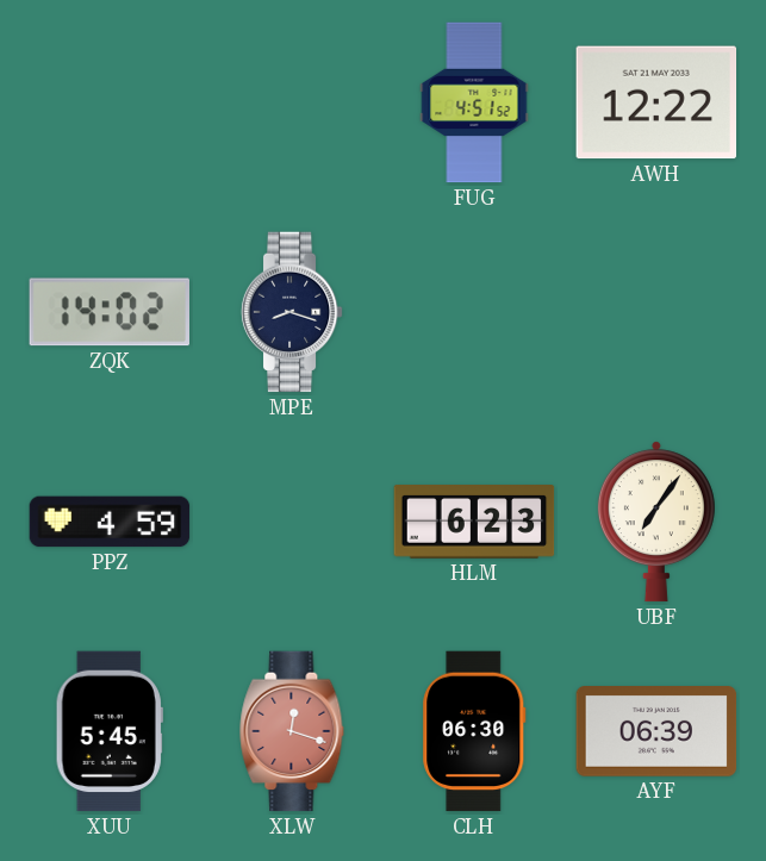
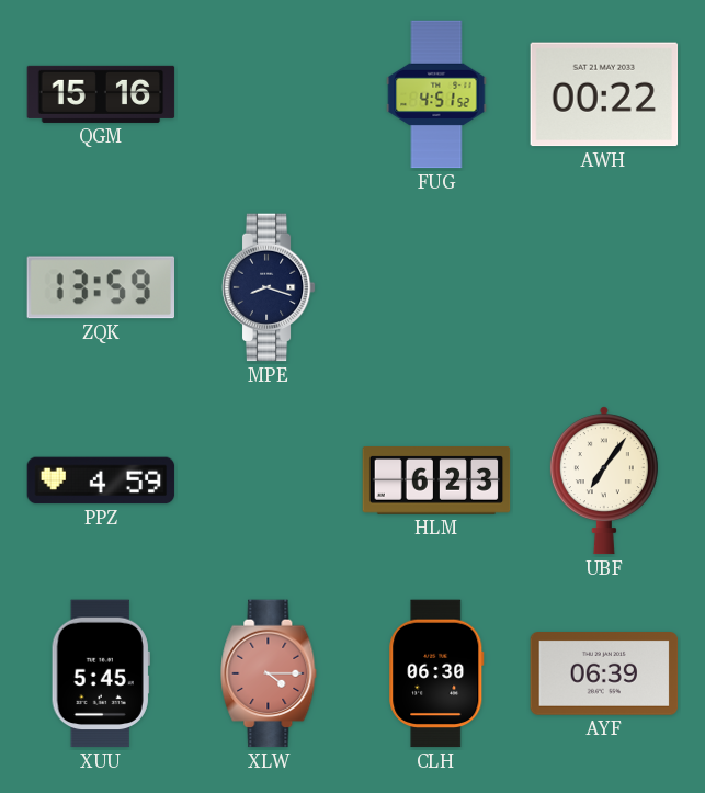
QGM: none -> 15:16 (101, 94)
AWH: 12:22 -> 00:22 (604, 94)
ZQK: 14:02 -> 13:59 (100, 287)
XLW: 12:18 -> 4:15 (269, 673)
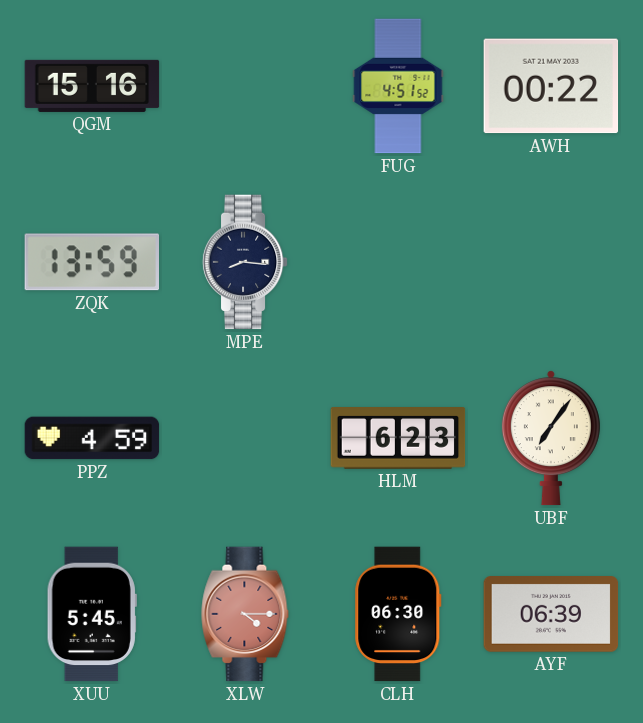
MPE: 8:18 -> 8:16 (245, 262)
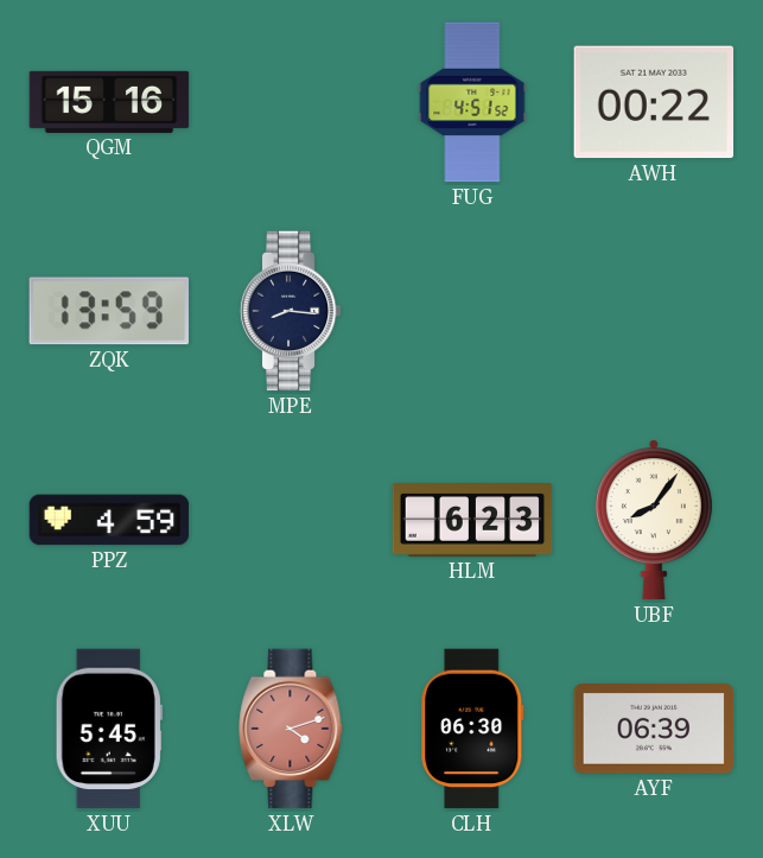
UBF: 7:06 -> 8:06 (654, 520)
XLW: 4:15 -> 4:12 (291, 729)
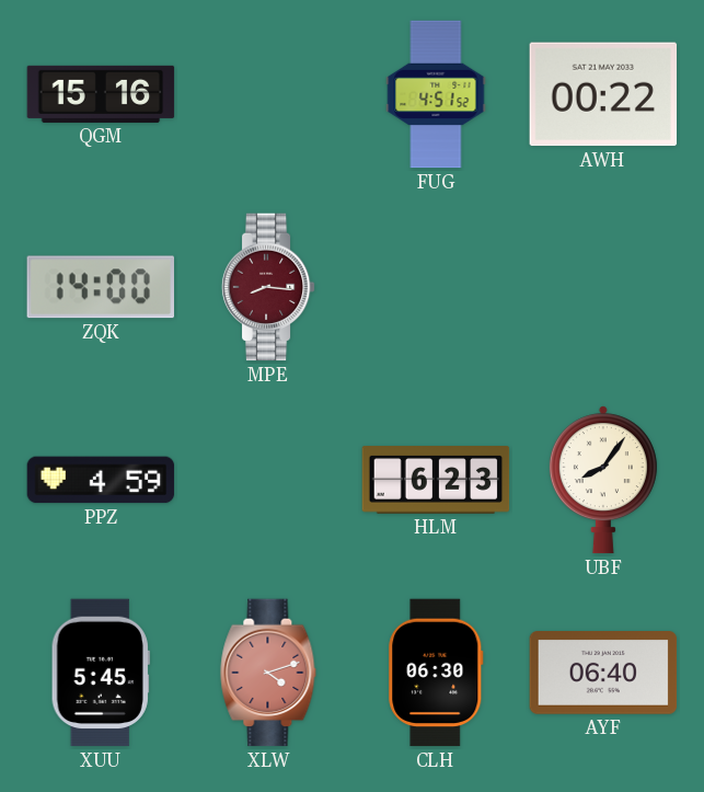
ZQK: 13:59 -> 14:00 (100, 287)
MPE dial: navy -> burgundy (268, 287)
AYF: 06:39 -> 06:40 (603, 674)
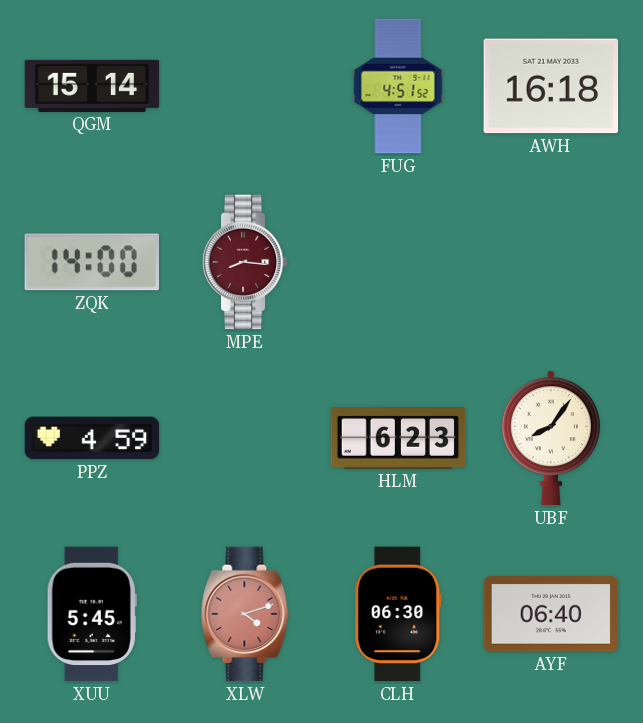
QGM: 15:16 -> 15:14 (92, 86)
AWH: 00:22 -> 16:18 (551, 86)
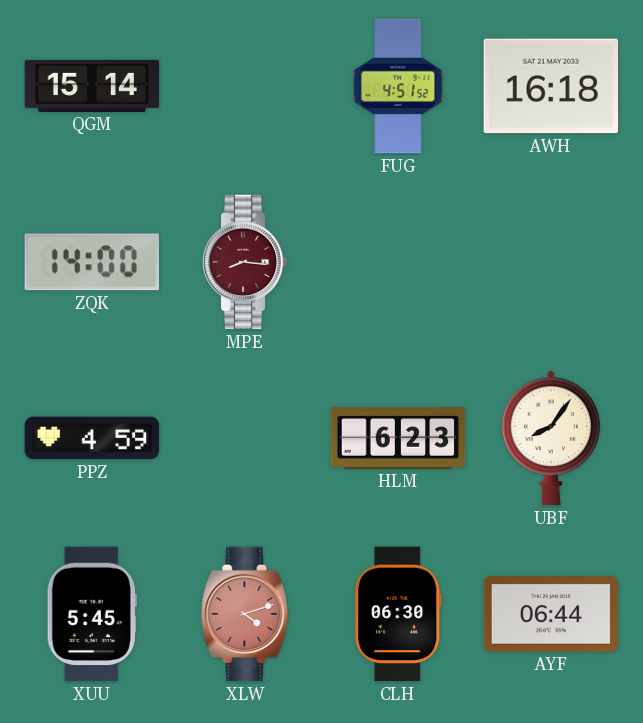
AYF: 06:40 -> 06:44 (551, 615)
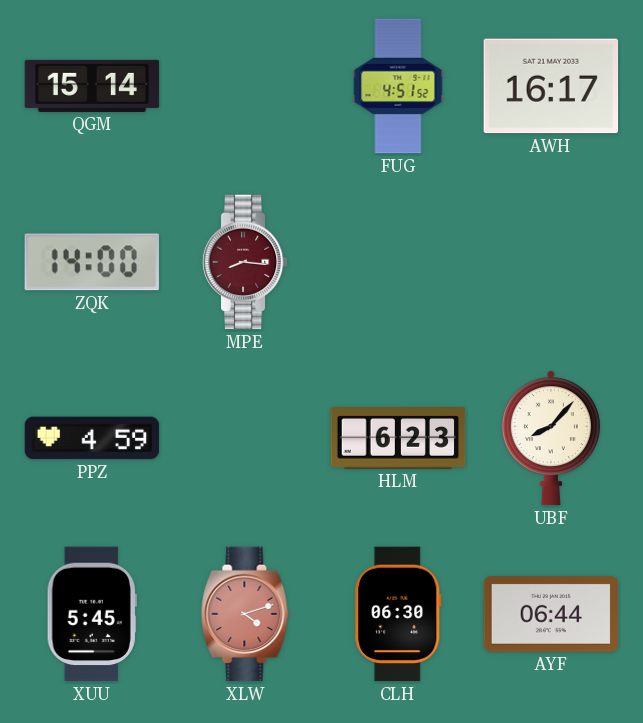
AWH: 16:18 -> 16:17 (551, 86)
UBF: 8:06 -> 8:07 (551, 438)
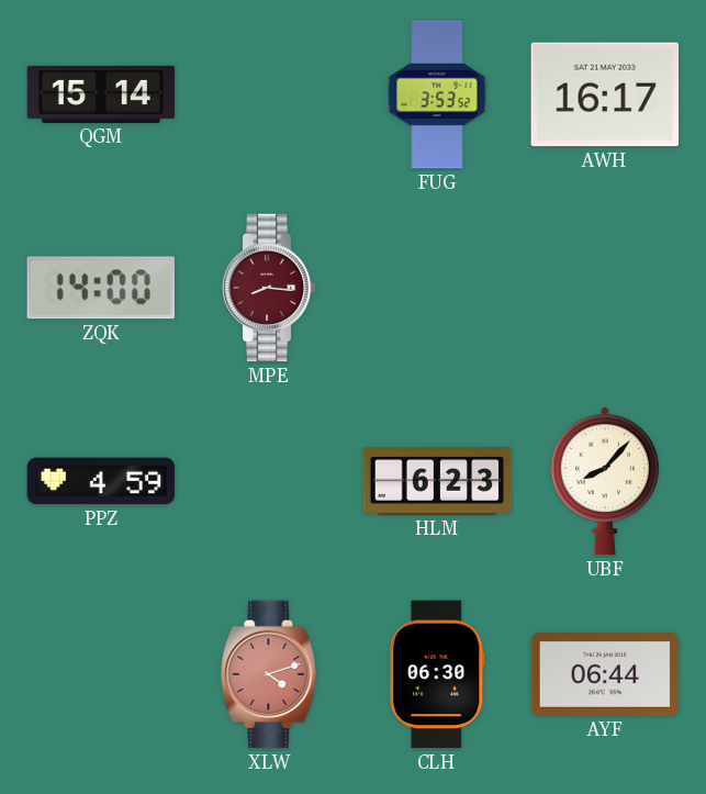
FUG: 4:51 -> 3:53 (437, 94)
XUU: 5:45 -> none (92, 614)
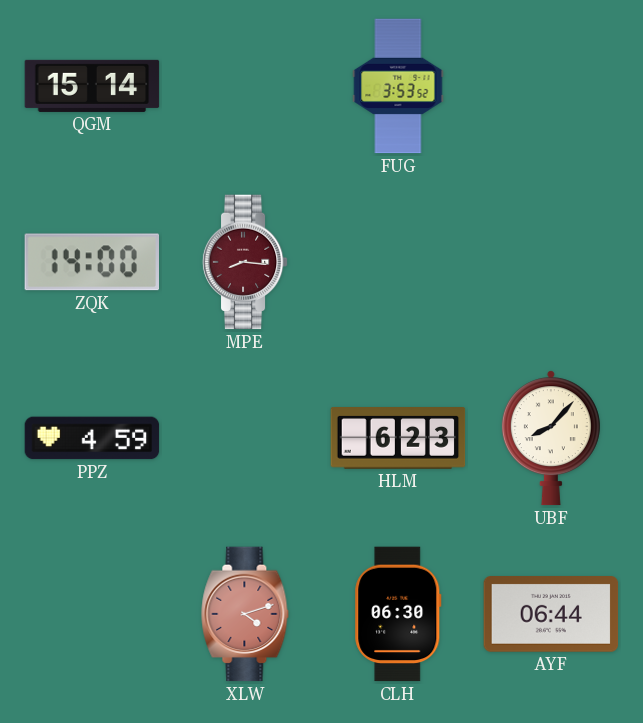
AWH: 16:17 -> none (605, 94)
